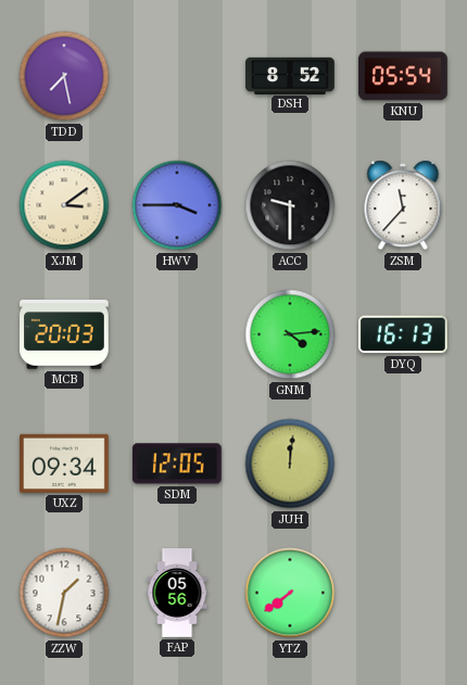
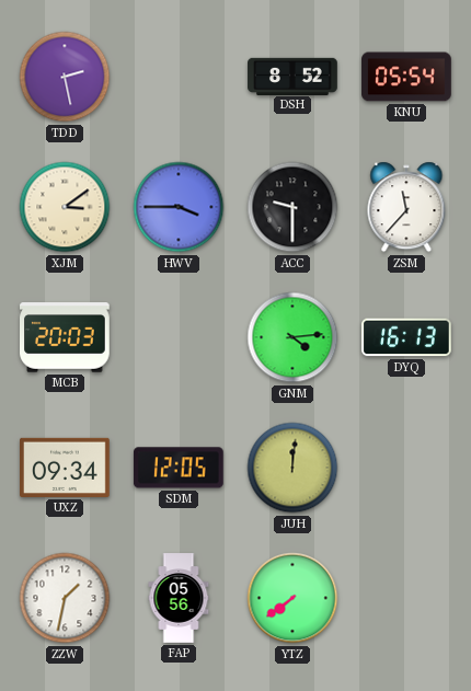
TDD: 7:28 -> 2:28 (65, 77)
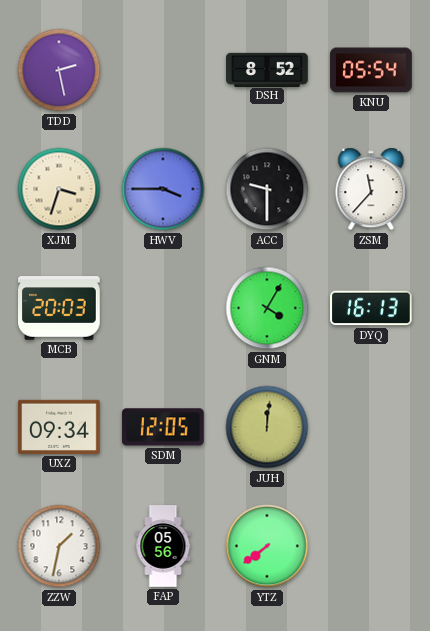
XJM: 3:09 -> 3:33 (59, 189)
GNM: 4:14 -> 4:05 (267, 308)
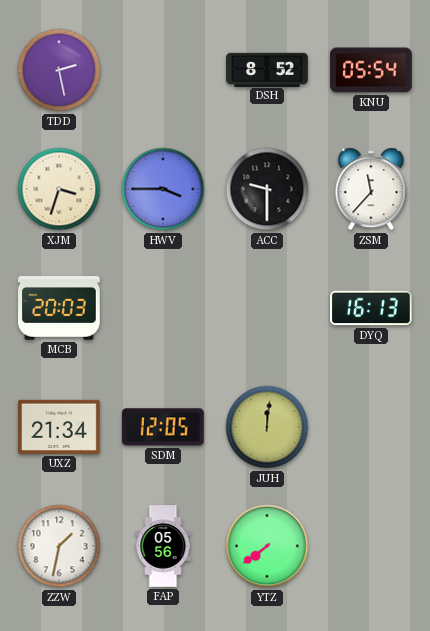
GNM: 4:05 -> none (267, 308)
UXZ: 09:34 -> 21:34 (59, 427)
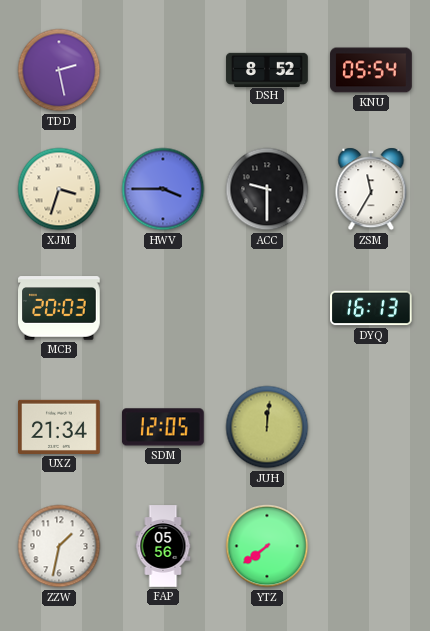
ZSM: 11:37 -> 11:35 (371, 189)
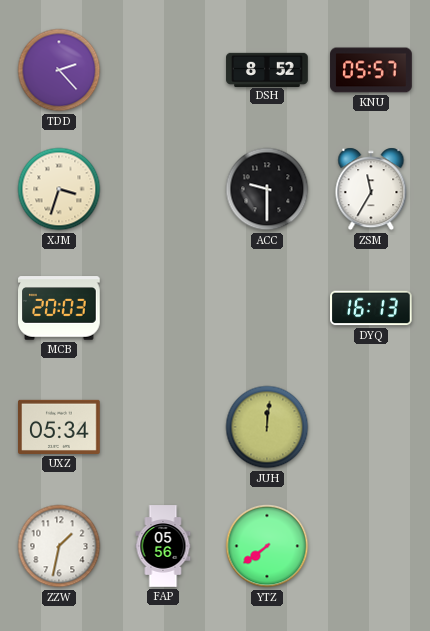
TDD: 2:28 -> 2:23 (59, 70)
KNU: 05:54 -> 05:57 (371, 70)
HWV: 3:45 -> none (163, 189)
UXZ: 21:34 -> 05:34 (59, 427)
SDM: 12:05 -> none (163, 427)
